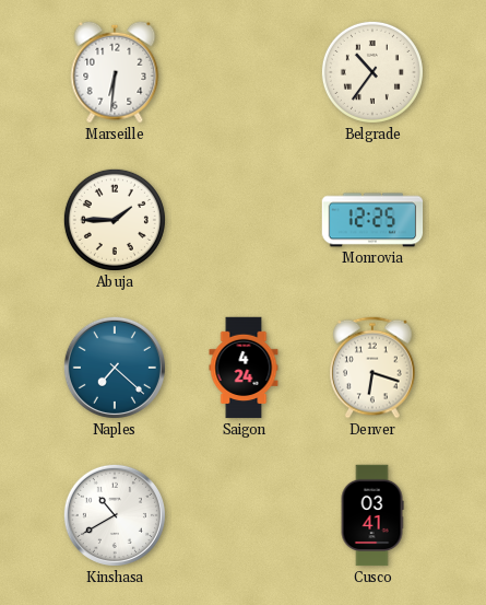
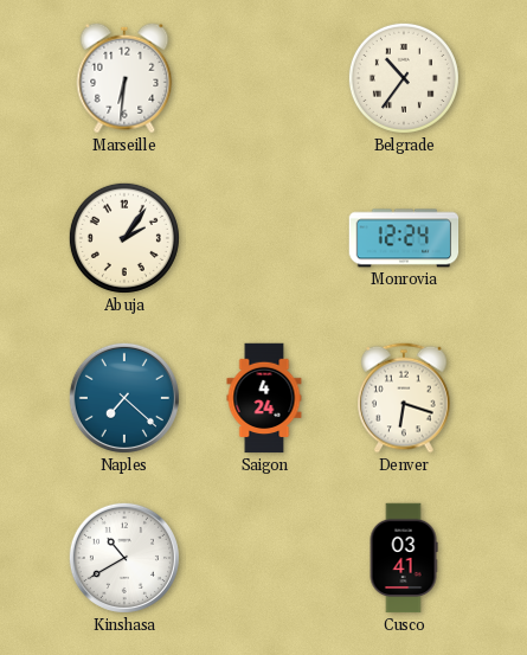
Abuja: 1:45 -> 2:06 (124, 238)
Monrovia: 12:25 -> 12:24 (404, 238)
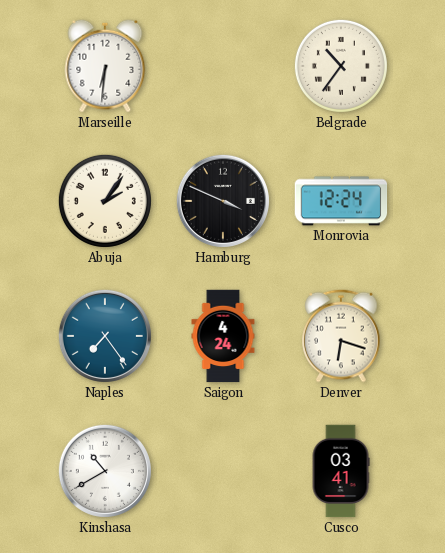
Hamburg: none -> 3:49 (223, 201)
Naples: 7:22 -> 7:24 (105, 336)
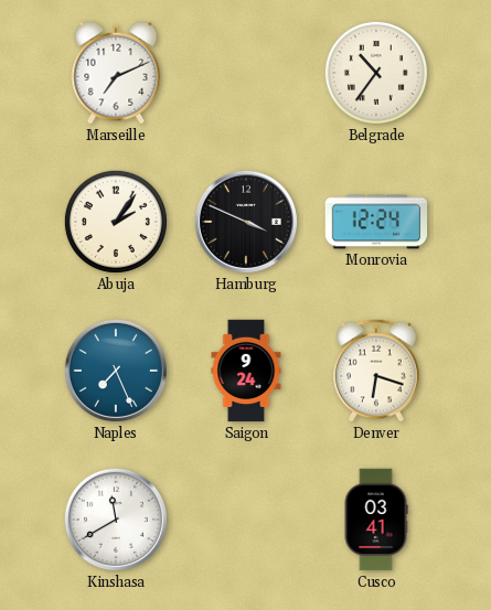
Marseille: 6:31 -> 7:11 (116, 73)
Naples: 7:24 -> 7:26 (116, 371)
Saigon: 4:24 -> 9:24 (246, 371)
Kinshasa: 10:40 -> 11:40 (116, 520)
